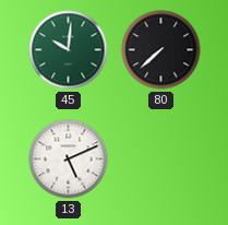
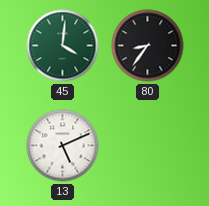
45: 10:01 -> 4:01 (63, 46)
80: 7:38 -> 8:36 (148, 46)
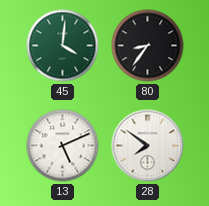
28: none -> 7:51 (148, 146)
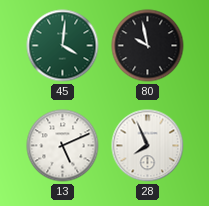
80: 8:36 -> 9:58 (148, 46)
28: 7:51 -> 7:56 (148, 146)
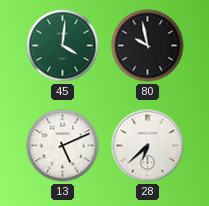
28: 7:56 -> 6:38 (148, 146)
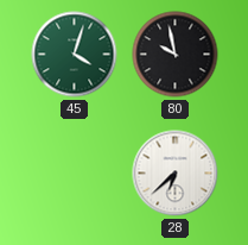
45: 4:01 -> 4:03 (75, 55)
13: 5:11 -> none (63, 146)
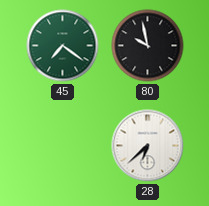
45: 4:03 -> 7:21 (63, 46)
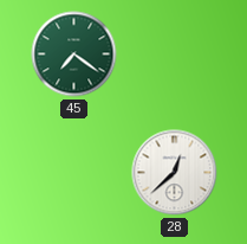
80: 9:58 -> none (148, 46)
28: 6:38 -> 12:38 (175, 173)
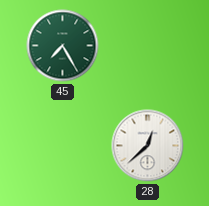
45: 7:21 -> 7:25 (63, 46)
